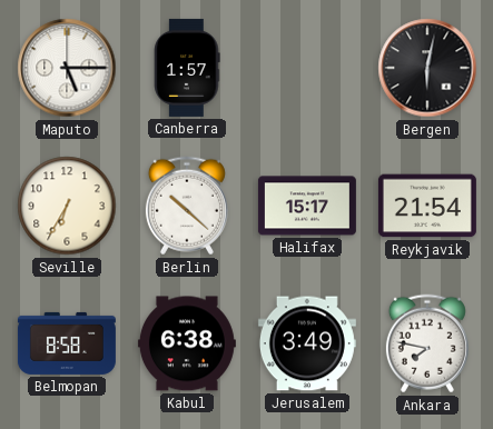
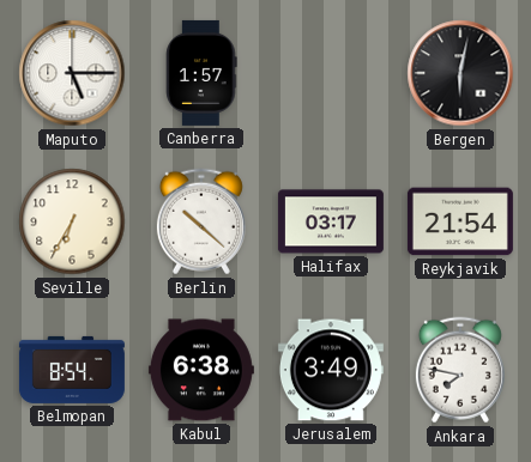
Halifax: 15:17 -> 03:17 (331, 221)
Belmopan: 8:58 -> 8:54 (72, 370)
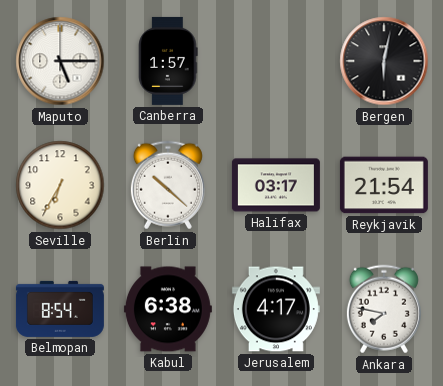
Jerusalem: 3:49 -> 4:17 (276, 309)
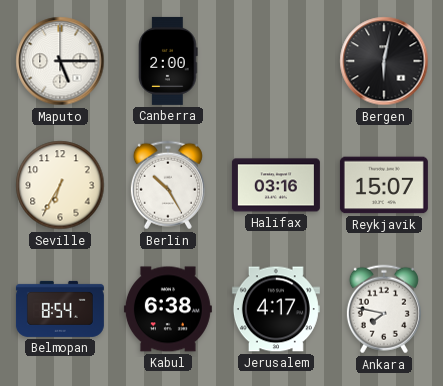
Canberra: 1:57 -> 2:00 (168, 61)
Berlin: 10:22 -> 10:25 (168, 185)
Halifax: 03:17 -> 03:16 (276, 185)
Reykjavik: 21:54 -> 15:07 (384, 185)
